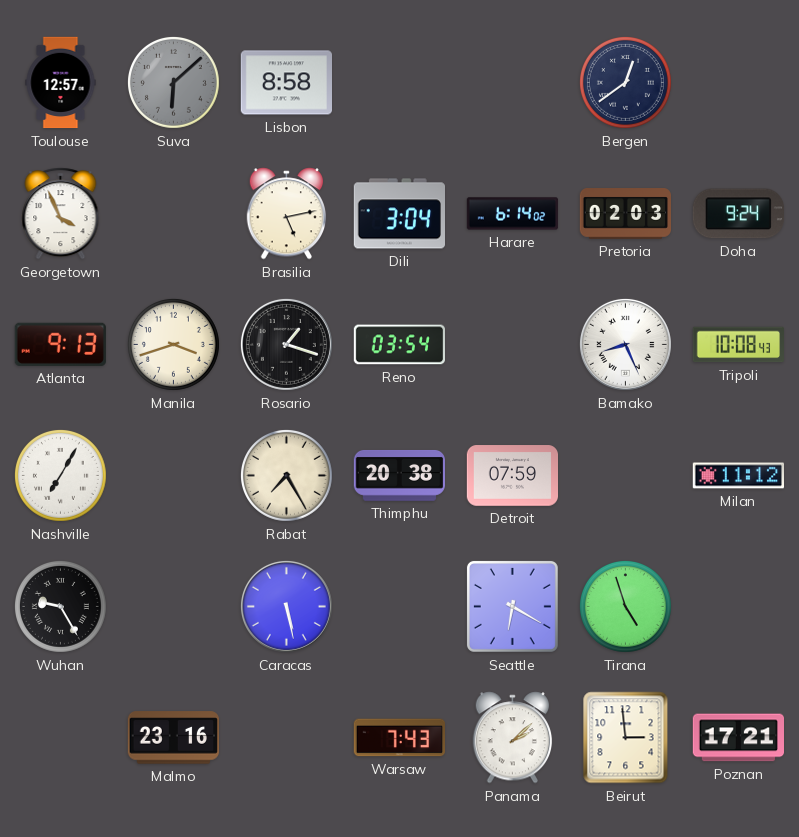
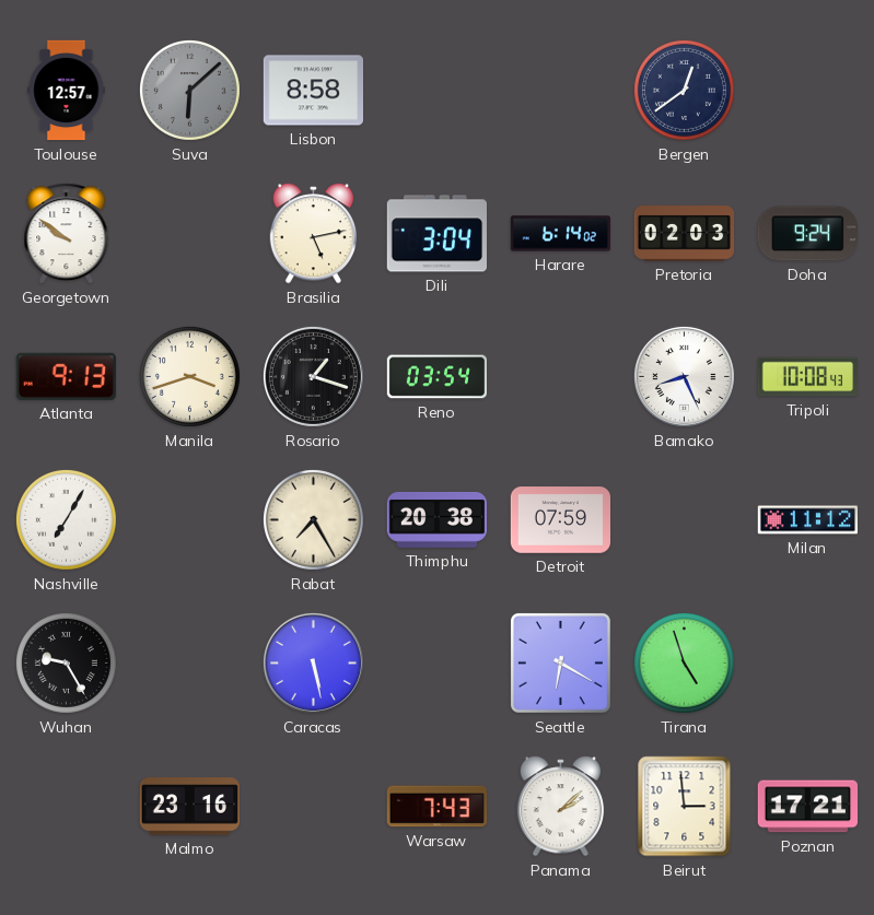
Georgetown: 3:56 -> 9:51 (67, 234)
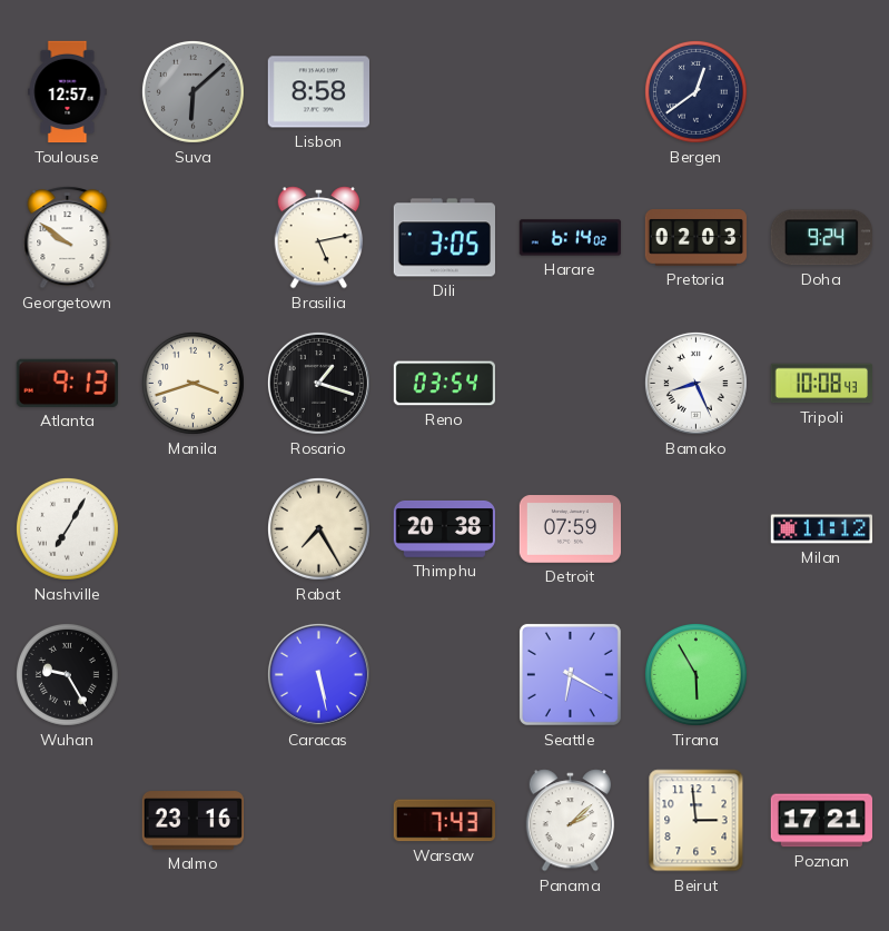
Dili: 3:04 -> 3:05 (444, 238)
Tirana: 4:57 -> 5:55 (695, 674)
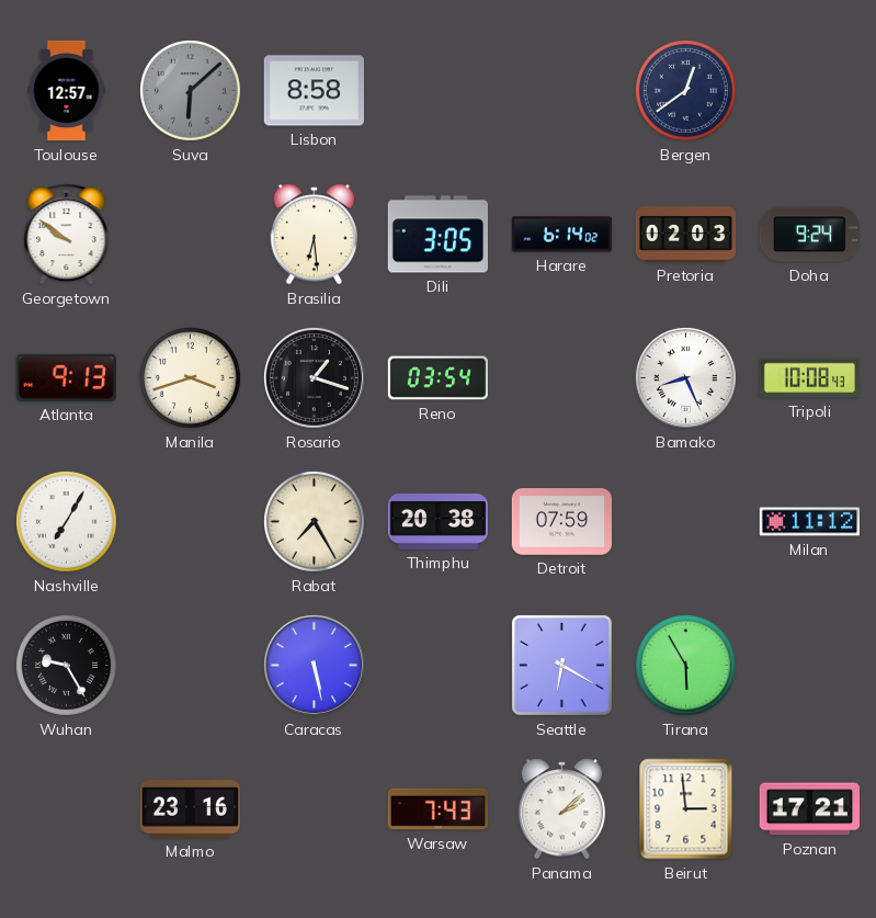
Brasilia: 5:13 -> 6:29 (315, 235)
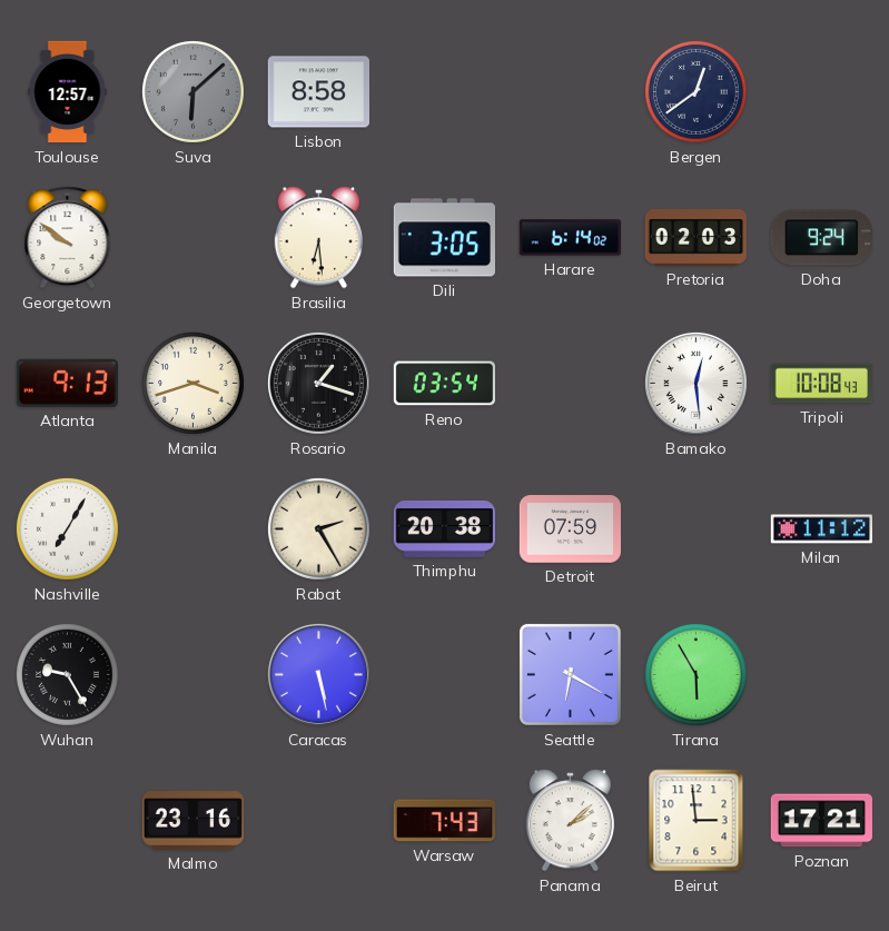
Bamako: 8:26 -> 12:29 (695, 383)
Rabat: 7:25 -> 2:25 (318, 528)
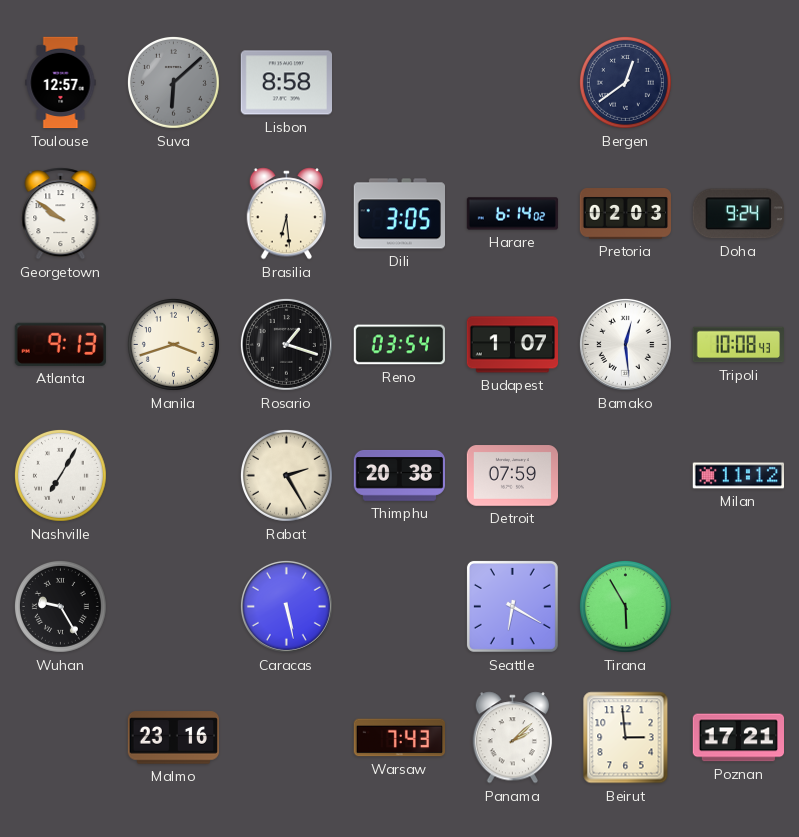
Budapest: none -> 1:07 (512, 345)
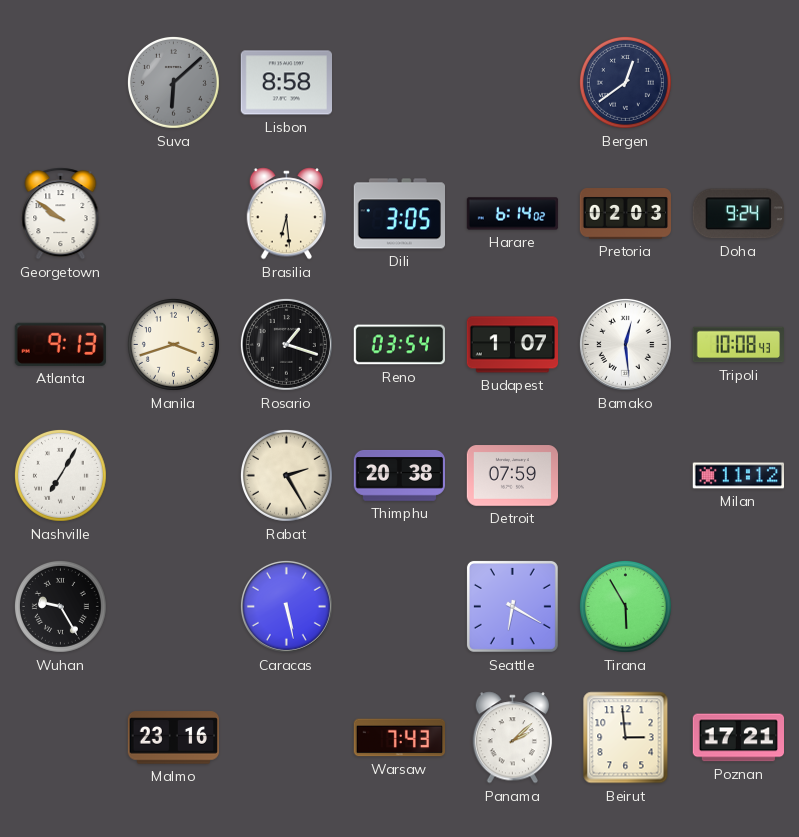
Toulouse: 12:57 -> none (61, 83)
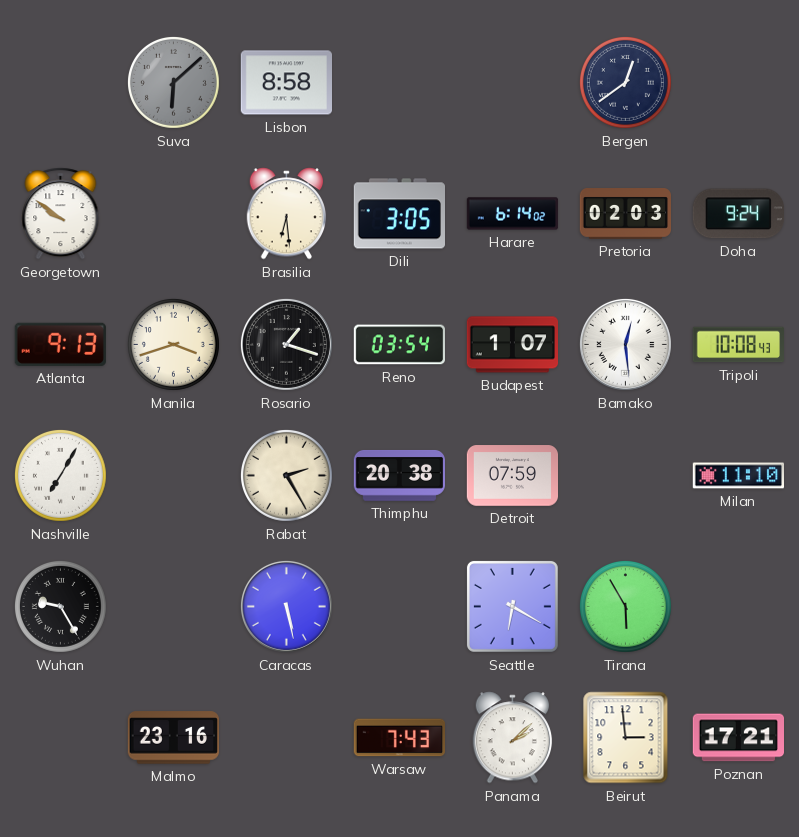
Milan: 11:12 -> 11:10 (738, 476)
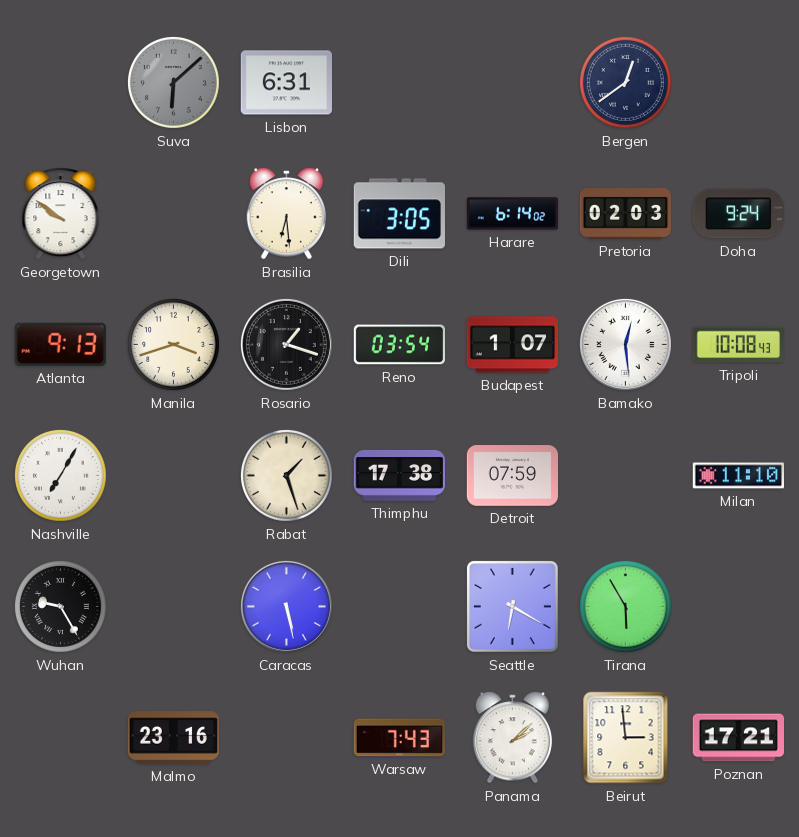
Lisbon: 8:58 -> 6:31 (286, 83)
Rabat: 2:25 -> 1:27 (286, 475)
Thimphu: 20:38 -> 17:38 (399, 476)
